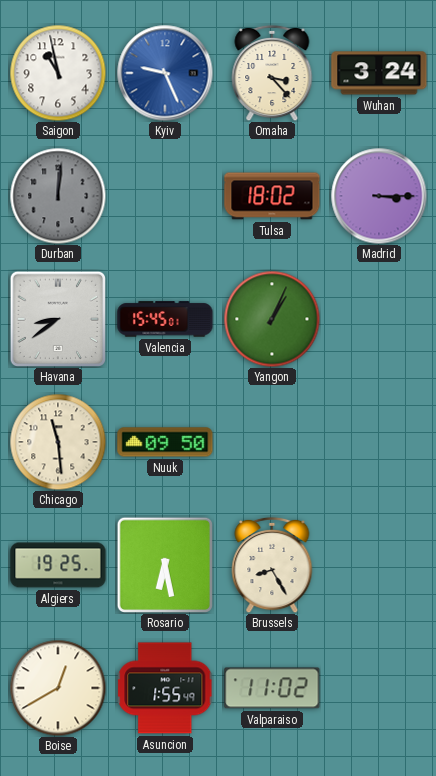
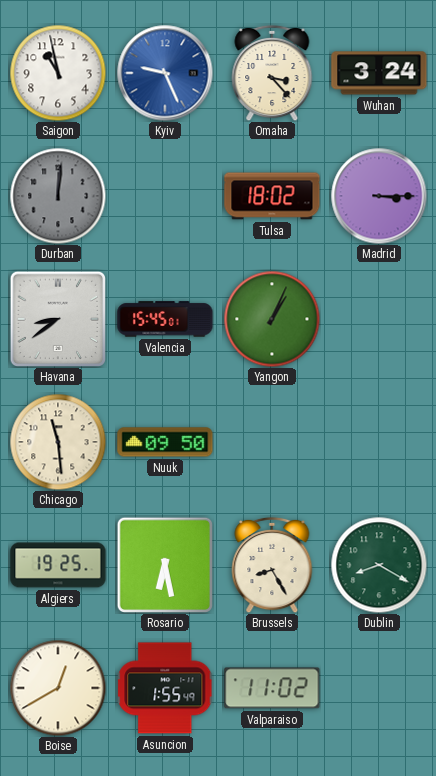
Dublin: none -> 8:20 (379, 565)
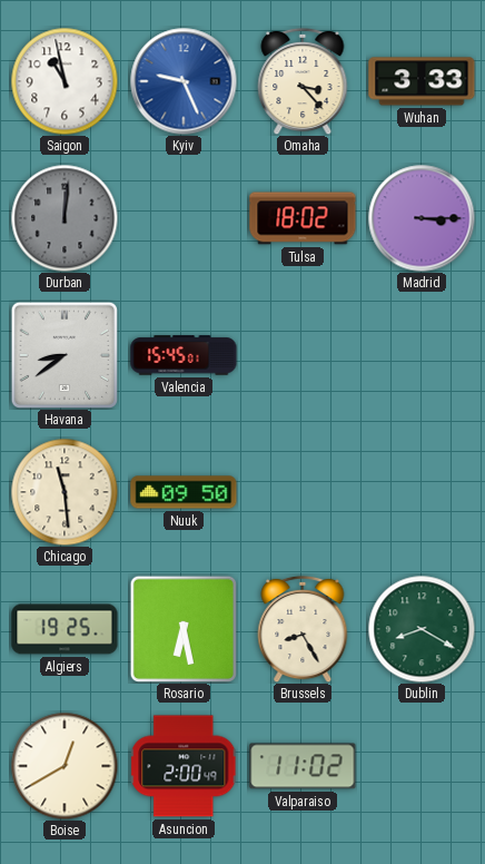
Wuhan: 3:24 -> 3:33 (422, 81)
Yangon: 1:04 -> none (272, 319)
Asuncion: 1:55 -> 2:00 (184, 766)
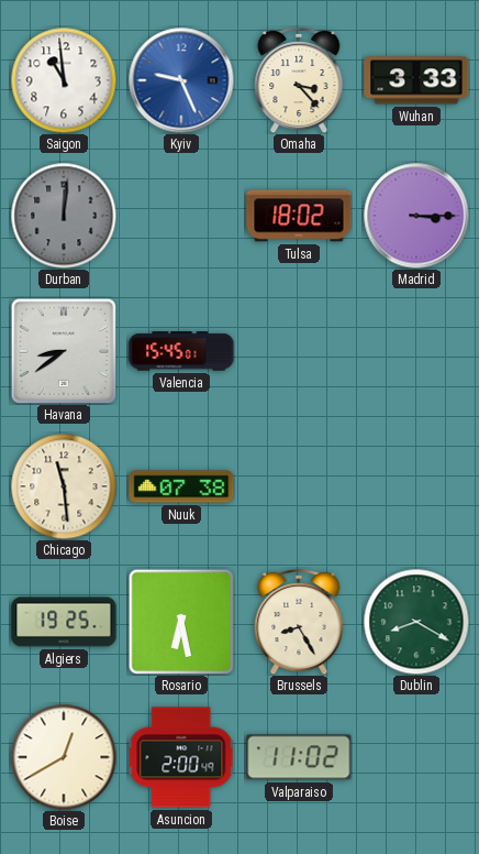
Saigon: 10:58 -> 10:59 (64, 80)
Nuuk: 09:50 -> 07:38 (181, 486)
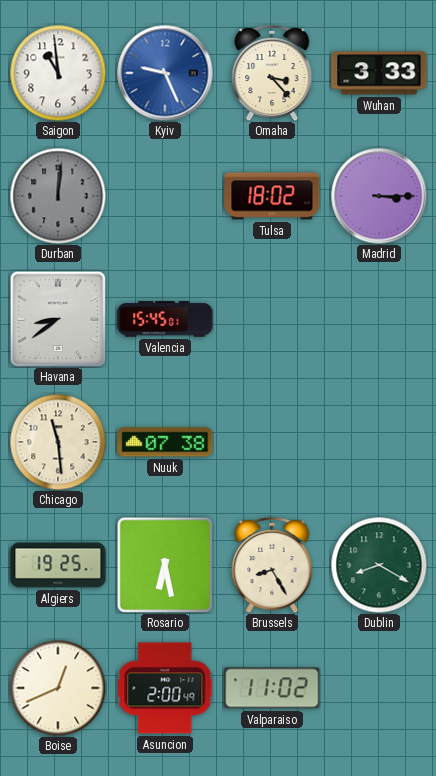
Boise: 12:40 -> 12:41 (58, 688)
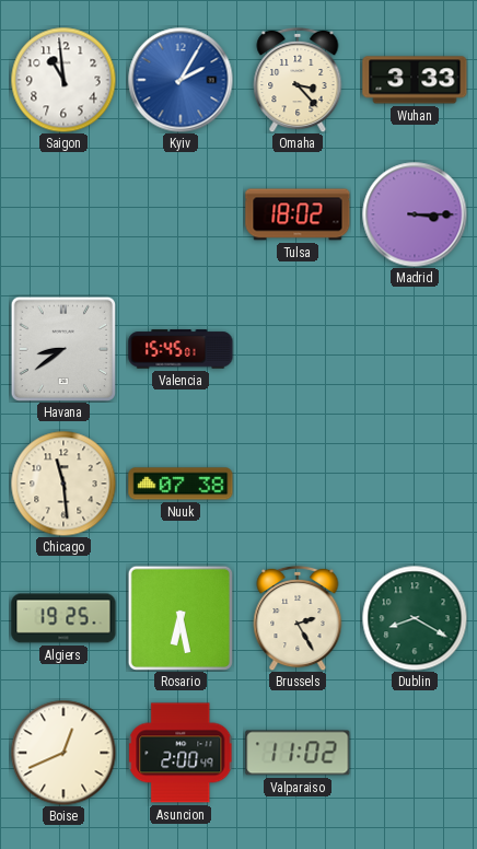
Kyiv: 9:26 -> 2:05 (181, 80)
Durban: 12:01 -> none (58, 196)
Brussels: 8:25 -> 2:25 (298, 618)
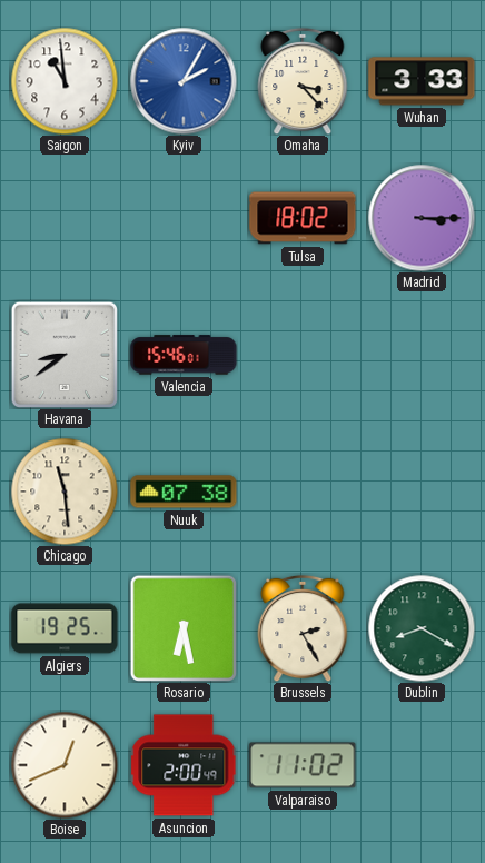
Valencia: 15:45 -> 15:46 (184, 355)
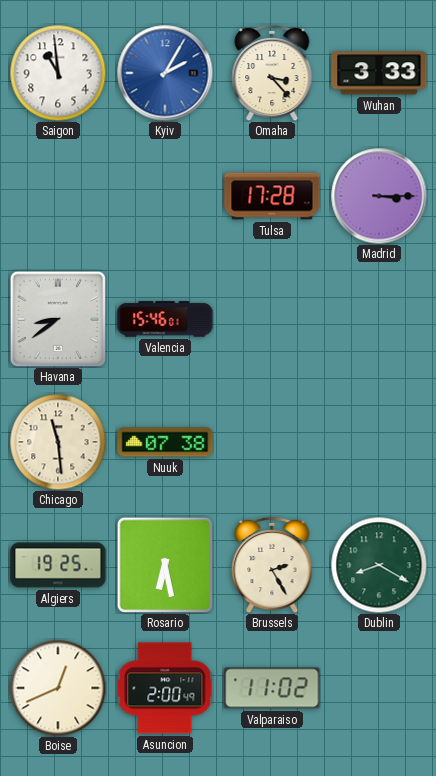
Tulsa: 18:02 -> 17:28 (272, 196)
